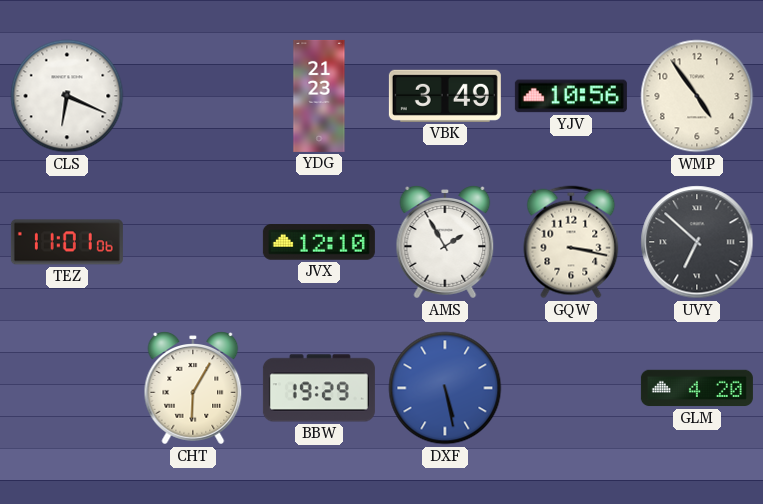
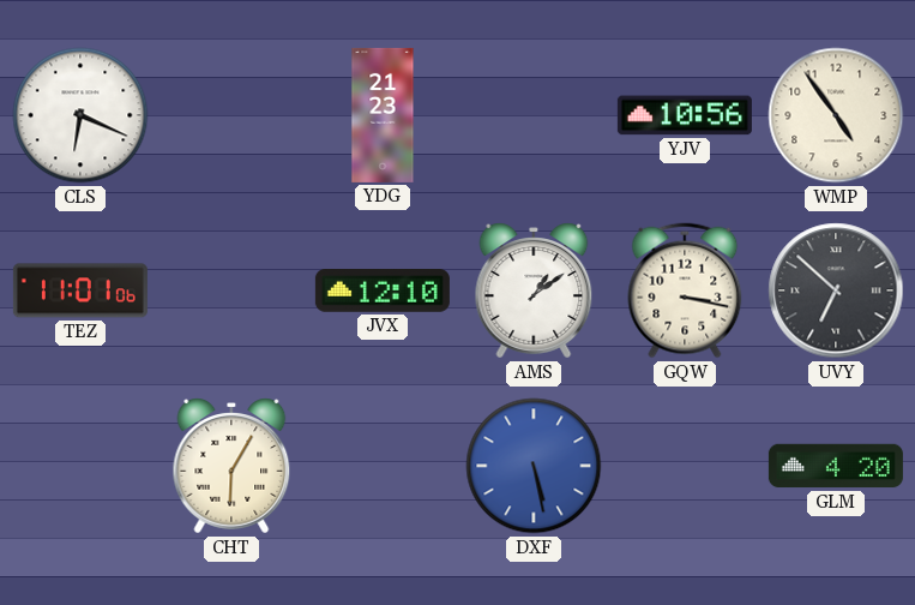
VBK: 3:49 -> none (445, 96)
AMS: 1:55 -> 1:09 (534, 290)
BBW: 19:29 -> none (319, 388)
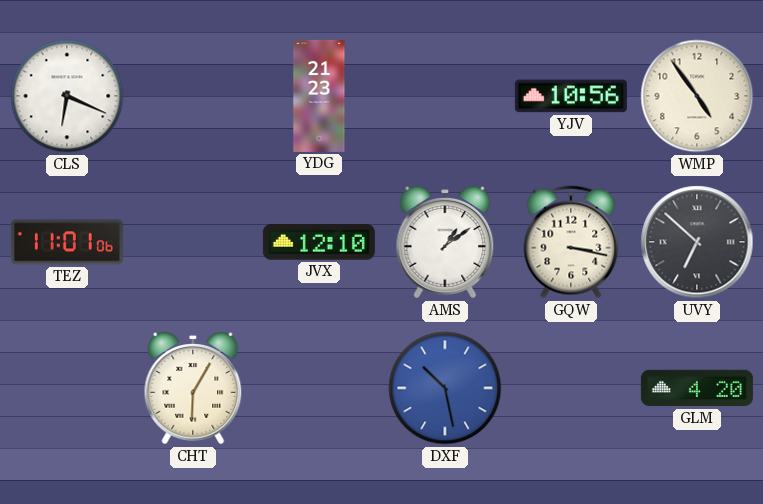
DXF: 5:28 -> 10:28 (445, 388)
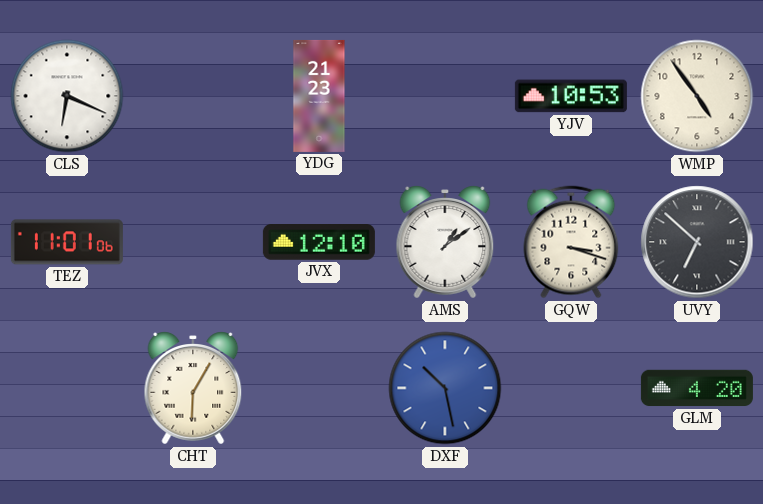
YJV: 10:56 -> 10:53 (571, 96)
GQW: 3:17 -> 3:18 (571, 242)
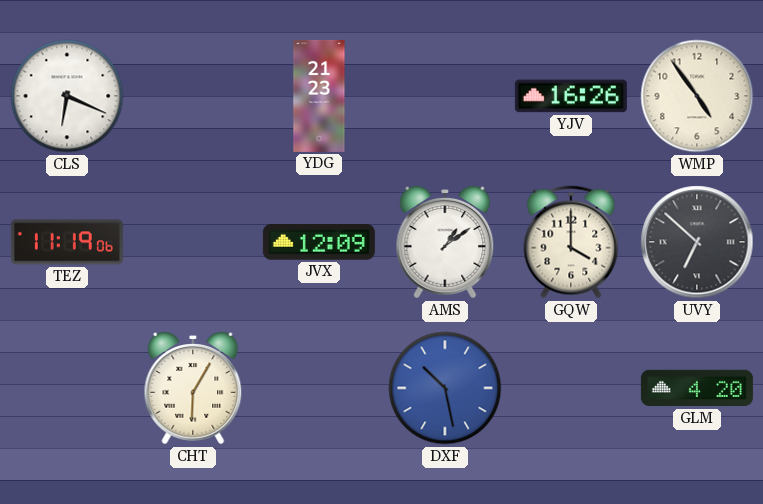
YJV: 10:53 -> 16:26 (571, 96)
TEZ: 11:01 -> 11:19 (67, 242)
JVX: 12:10 -> 12:09 (319, 243)
GQW: 3:18 -> 4:00 (571, 242)
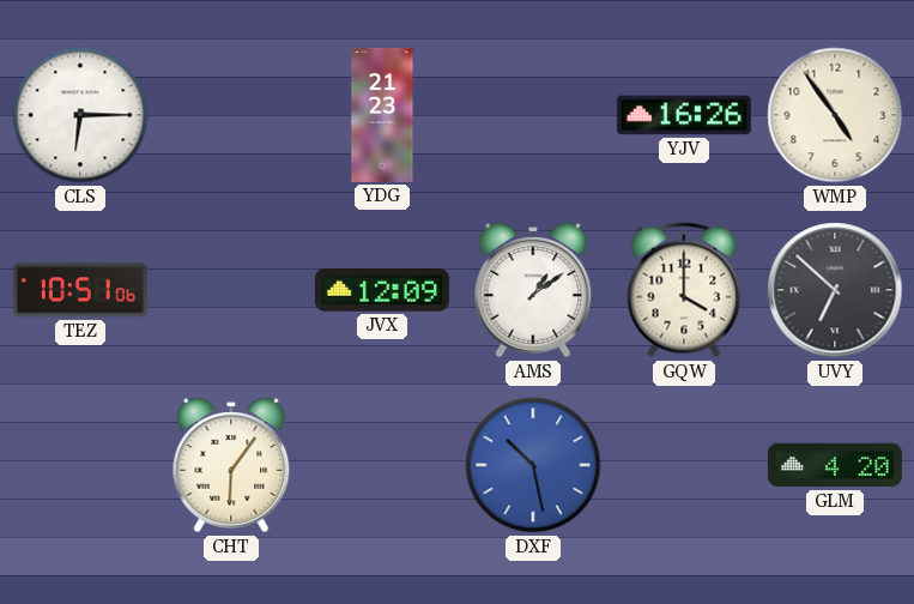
CLS: 6:19 -> 6:15 (80, 115)
TEZ: 11:19 -> 10:51 (80, 290)
CHT: 6:05 -> 6:06 (231, 465)
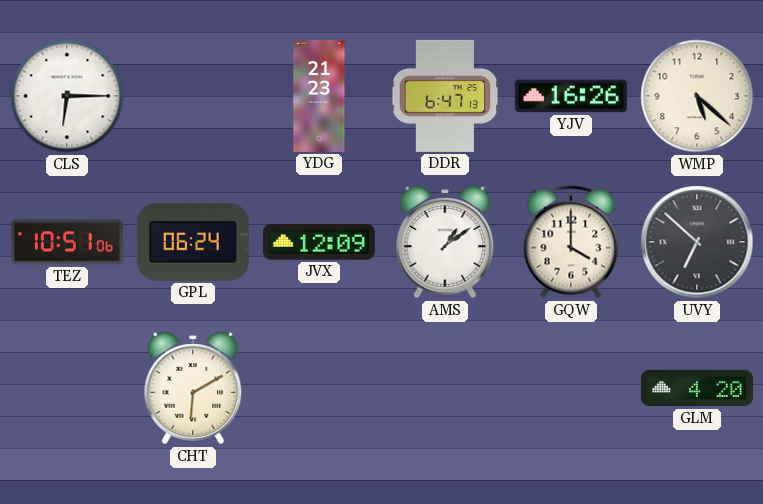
DDR: none -> 6:47 (445, 96)
WMP: 4:54 -> 5:22 (697, 96)
GPL: none -> 06:24 (193, 243)
CHT: 6:06 -> 6:10 (193, 388)
DXF: 10:28 -> none (533, 465)
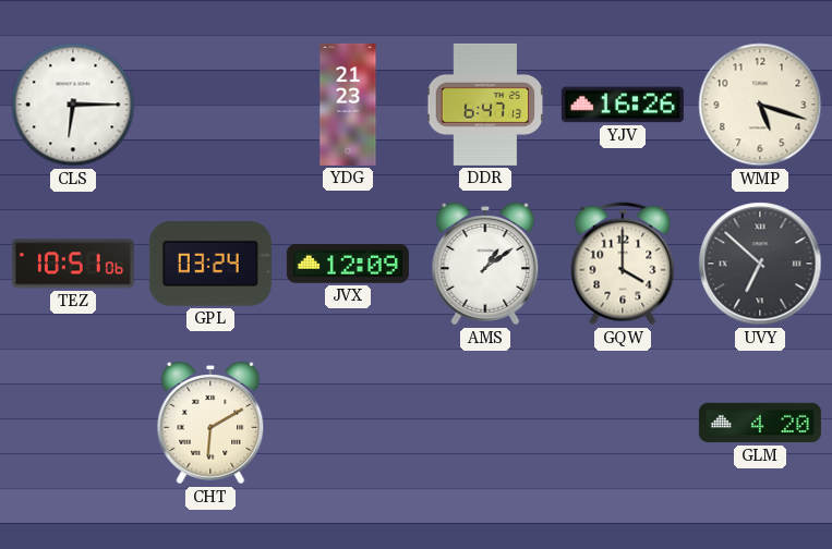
WMP: 5:22 -> 5:18 (760, 105)
GPL: 06:24 -> 03:24 (210, 265)
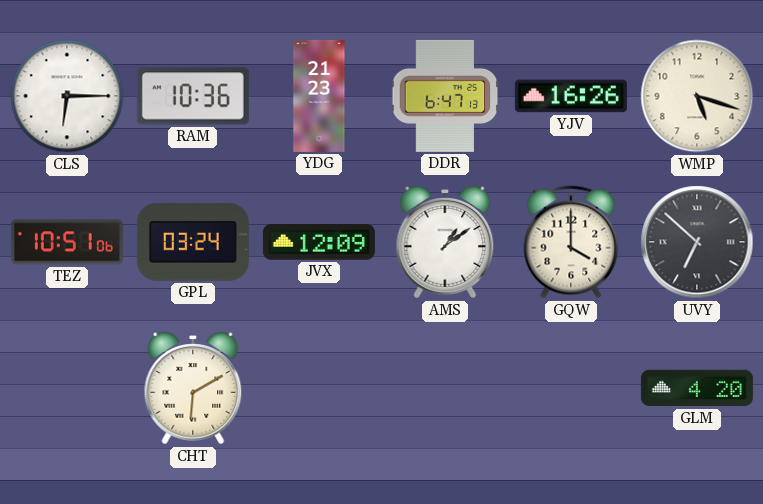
RAM: none -> 10:36 (193, 96)
